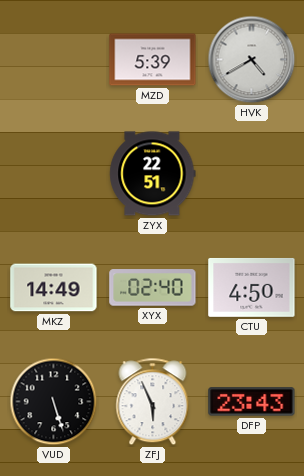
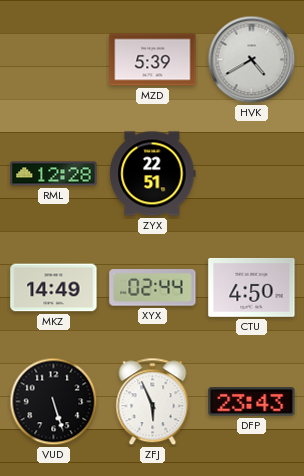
RML: none -> 12:28 (54, 174)
XYX: 02:40 -> 02:44 (153, 288)
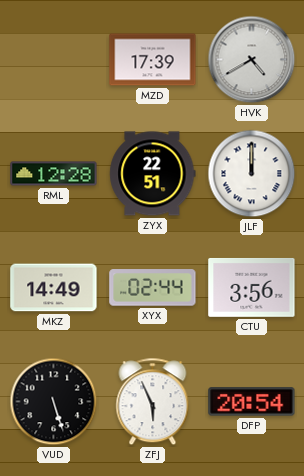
MZD: 5:39 -> 17:39 (153, 60)
JLF: none -> 12:00 (252, 174)
CTU: 4:50 -> 3:56 (252, 288)
DFP: 23:43 -> 20:54 (252, 402)
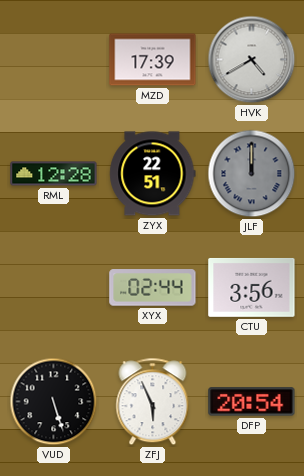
JLF dial: white -> grey (252, 174)
MKZ: 14:49 -> none (54, 288)
